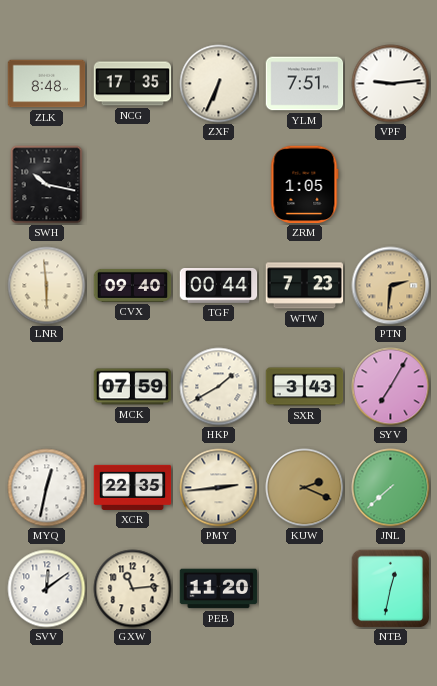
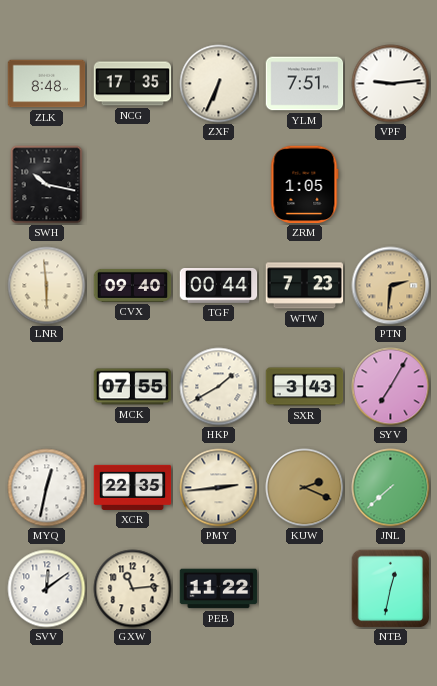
MCK: 07:59 -> 07:55 (133, 387)
PEB: 11:20 -> 11:22 (219, 589)
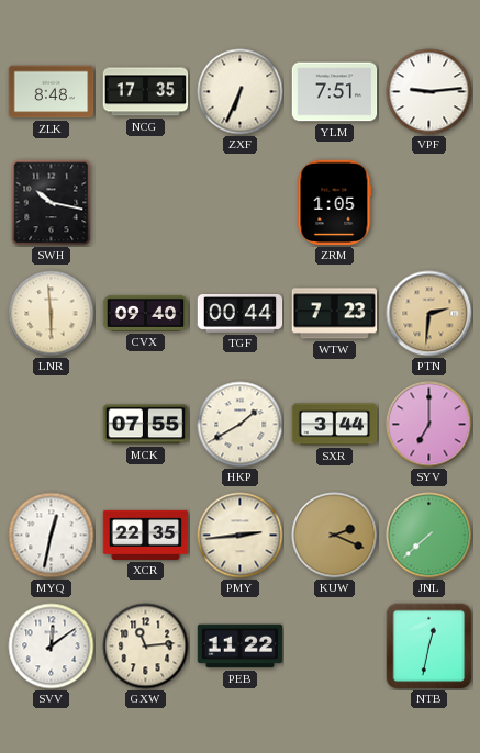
SXR: 3:43 -> 3:44 (335, 425)
SYV: 7:05 -> 7:00 (429, 425)
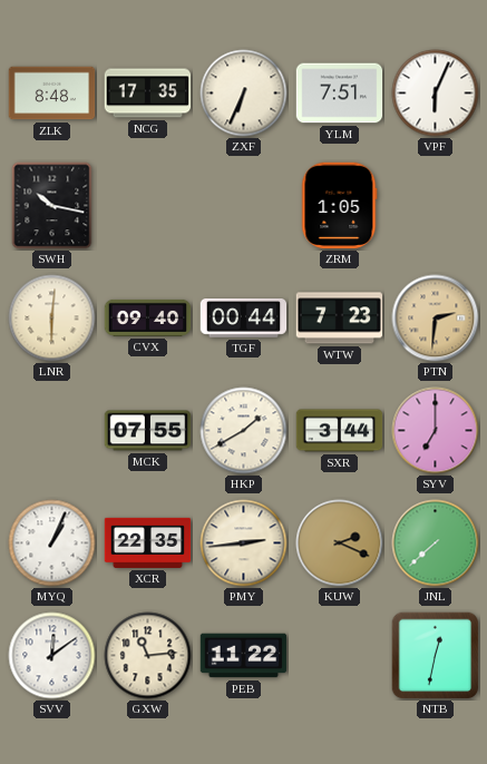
VPF: 9:14 -> 6:04 (436, 94)
LNR: 5:59 -> 6:01 (52, 319)
MYQ: 12:32 -> 1:04 (52, 543)
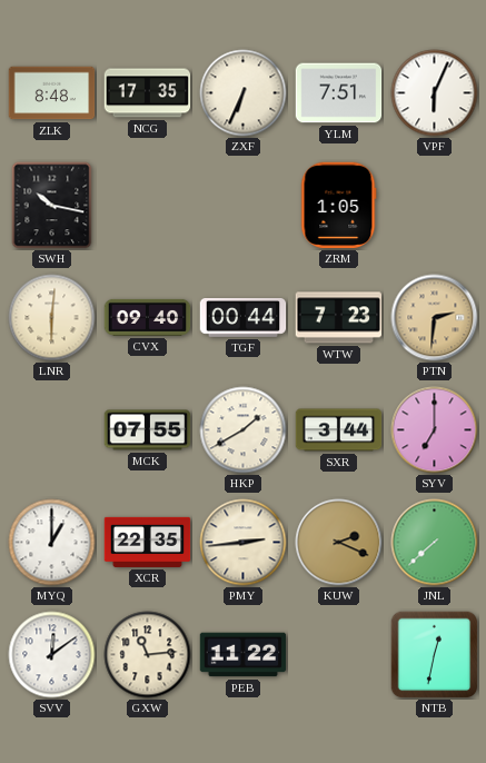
MYQ: 1:04 -> 1:00 (52, 543)
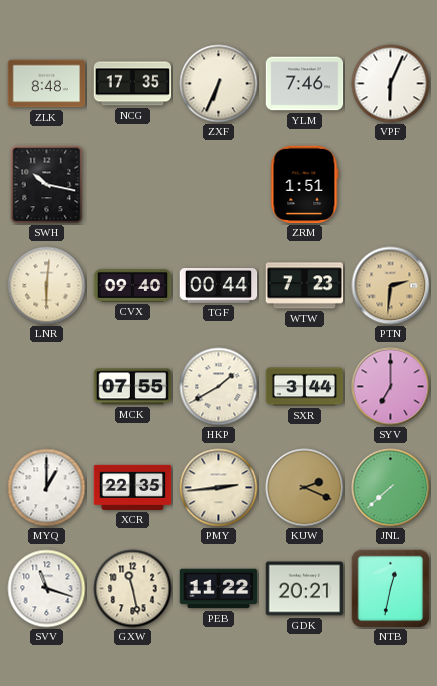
YLM: 7:51 -> 7:46 (305, 84)
ZRM: 1:05 -> 1:51 (304, 185)
SVV: 12:09 -> 11:18 (47, 589)
GXW: 11:14 -> 11:28 (133, 589)
GDK: none -> 20:21 (305, 589)
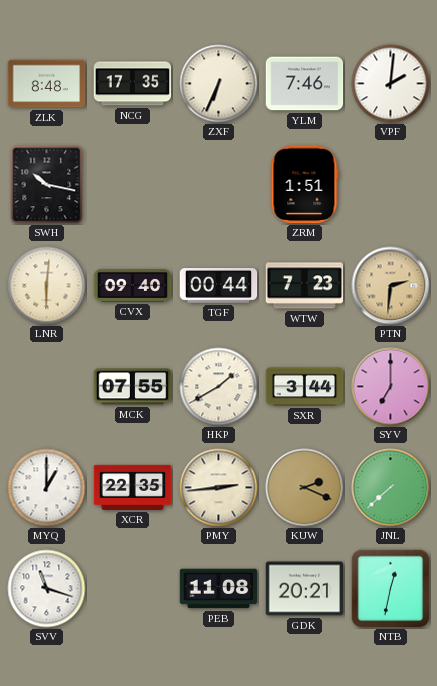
VPF: 6:04 -> 2:01 (391, 84)
GXW: 11:28 -> none (133, 589)
PEB: 11:22 -> 11:08 (219, 589)
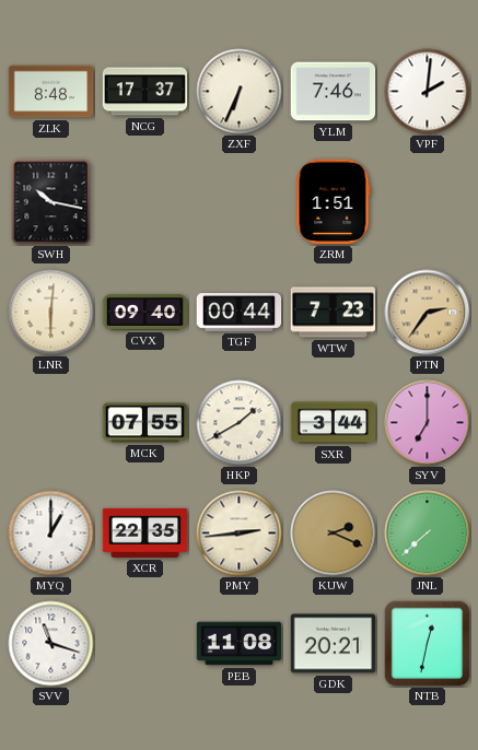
NCG: 17:35 -> 17:37 (145, 92)
PTN: 2:31 -> 2:36 (428, 313)
